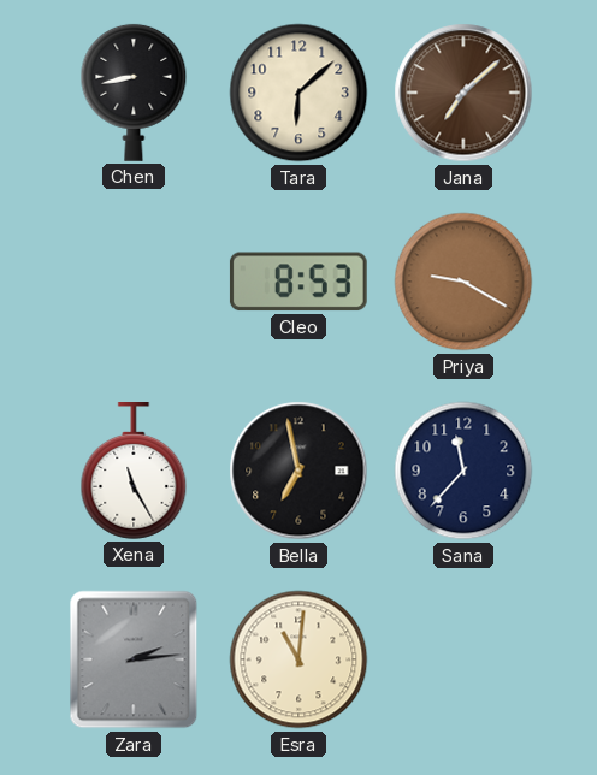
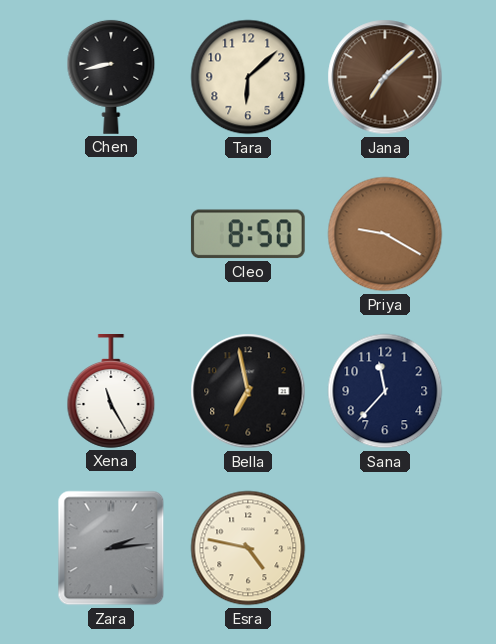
Cleo: 8:53 -> 8:50 (248, 234)
Esra: 11:01 -> 4:47 (248, 548)
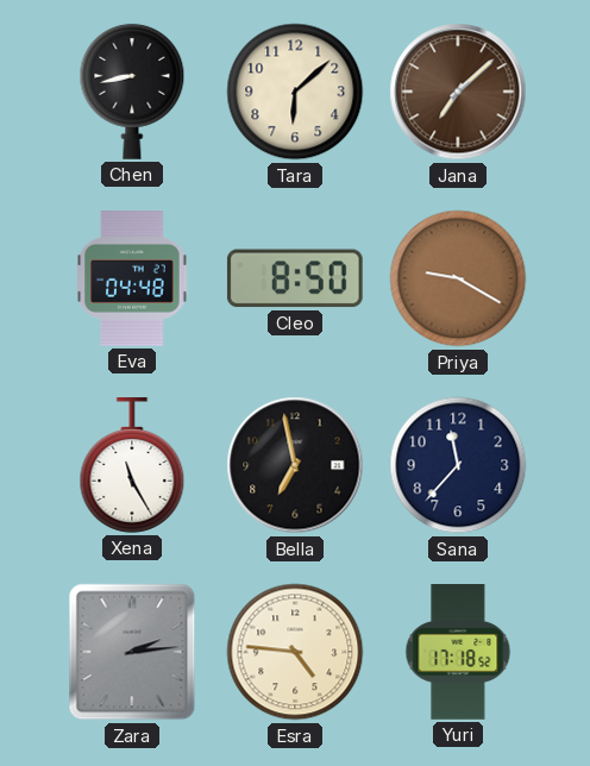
Eva: none -> 04:48 (132, 280)
Esra: 4:47 -> 4:46 (295, 652)
Yuri: none -> 17:18 (458, 653)
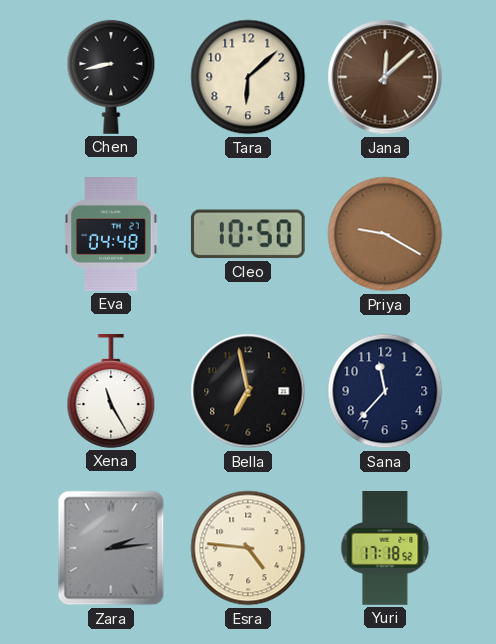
Jana: 7:08 -> 12:08 (385, 77)
Cleo: 8:50 -> 10:50 (248, 234)
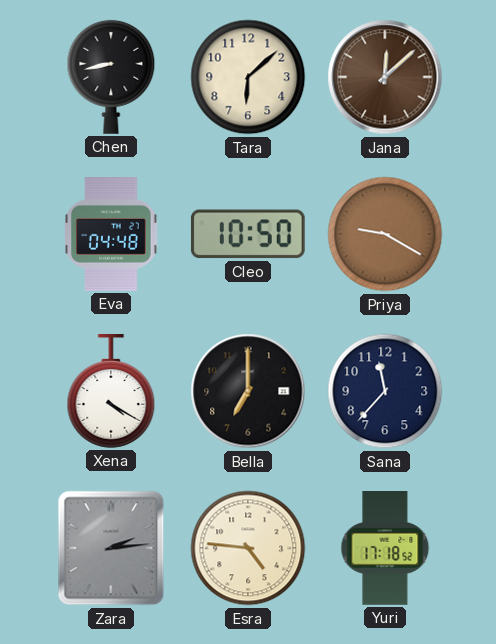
Xena: 11:25 -> 4:20 (111, 392)
Bella: 6:58 -> 7:00 (248, 391)
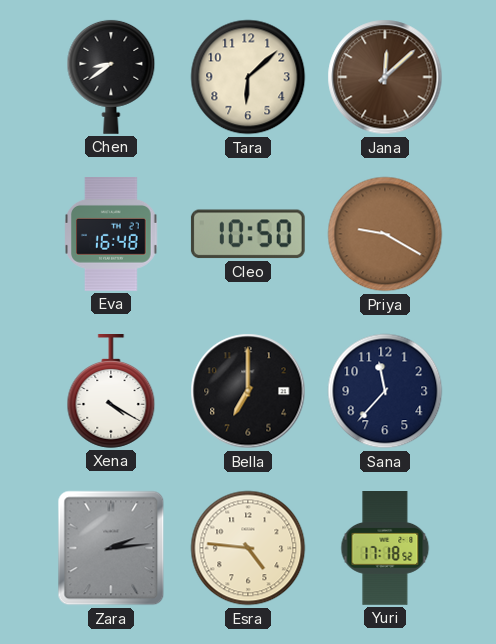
Chen: 8:43 -> 8:39 (111, 77)
Eva: 04:48 -> 16:48 (111, 235)
